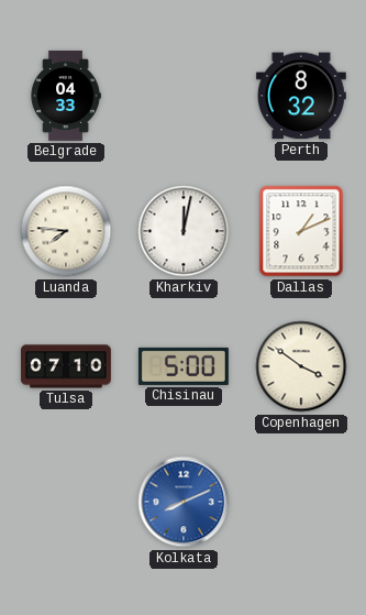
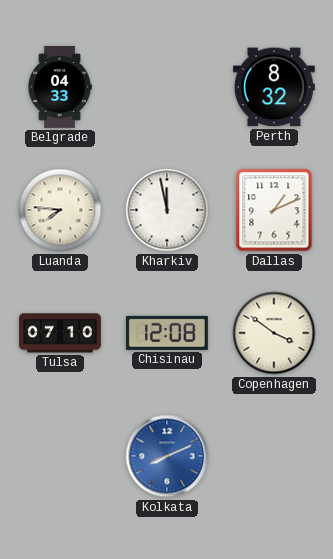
Kharkiv: 12:02 -> 11:58 (167, 210)
Chisinau: 5:00 -> 12:08 (167, 333)
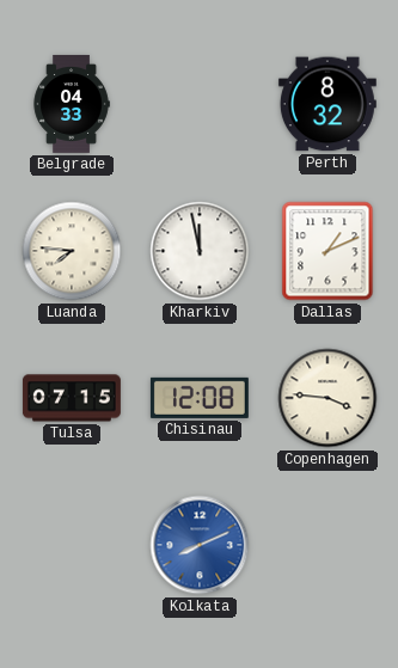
Tulsa: 07:10 -> 07:15 (72, 398)
Copenhagen: 3:51 -> 3:46 (327, 398)
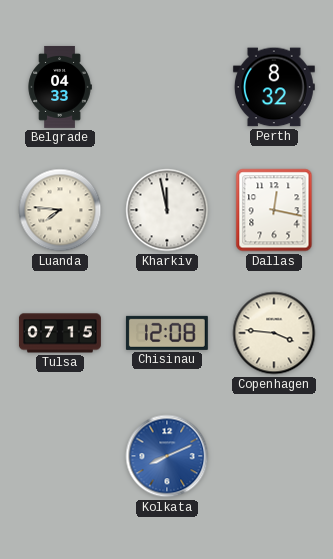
Dallas: 1:11 -> 12:17 (274, 210)
